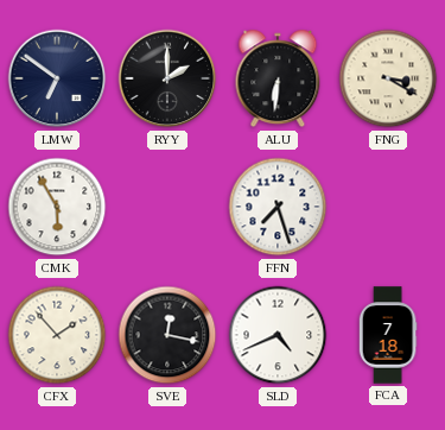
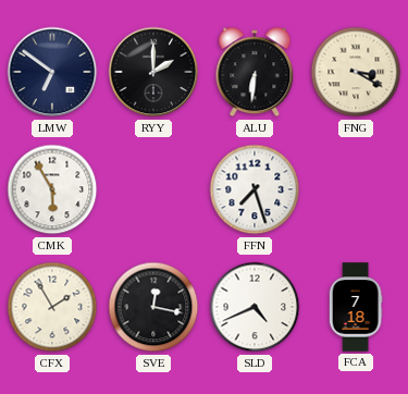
CFX: 1:53 -> 1:55 (52, 307)
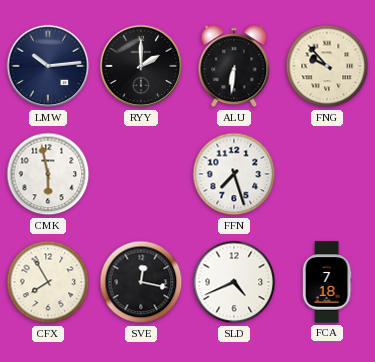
LMW: 6:51 -> 10:14 (48, 66)
FNG: 3:20 -> 9:53 (327, 66)
CMK: 5:55 -> 5:58 (48, 174)
CFX: 1:55 -> 7:55 (48, 282)
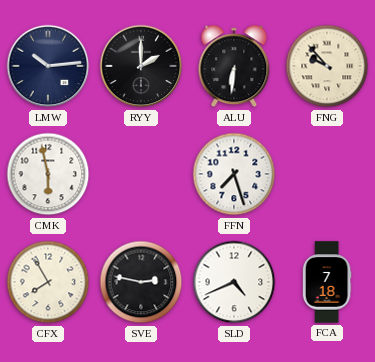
SVE: 12:17 -> 2:47 (141, 282)
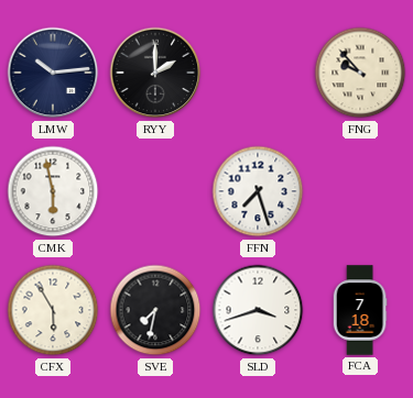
ALU: 6:31 -> none (234, 66)
CFX: 7:55 -> 5:55 (53, 310)
SVE: 2:47 -> 7:32 (155, 310)
SLD: 4:41 -> 3:42 (258, 310)
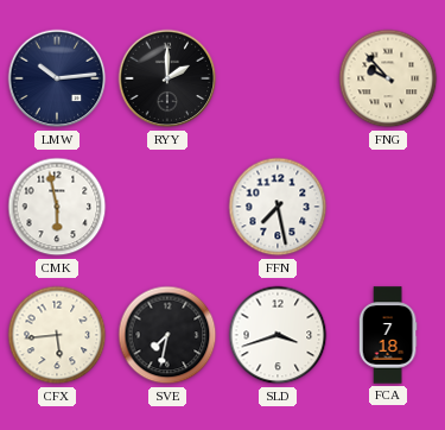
FFN: 7:27 -> 7:28 (278, 207)
CFX: 5:55 -> 5:44 (57, 335)
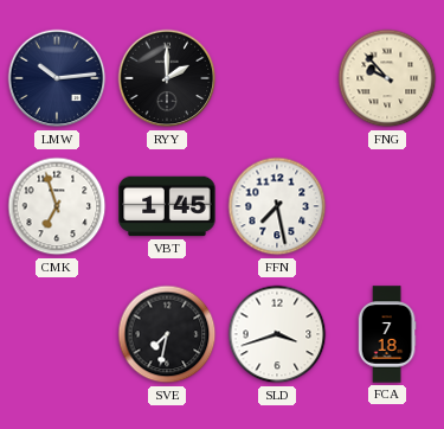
CMK: 5:58 -> 6:57 (57, 206)
VBT: none -> 1:45 (167, 206)
CFX: 5:44 -> none (57, 335)
